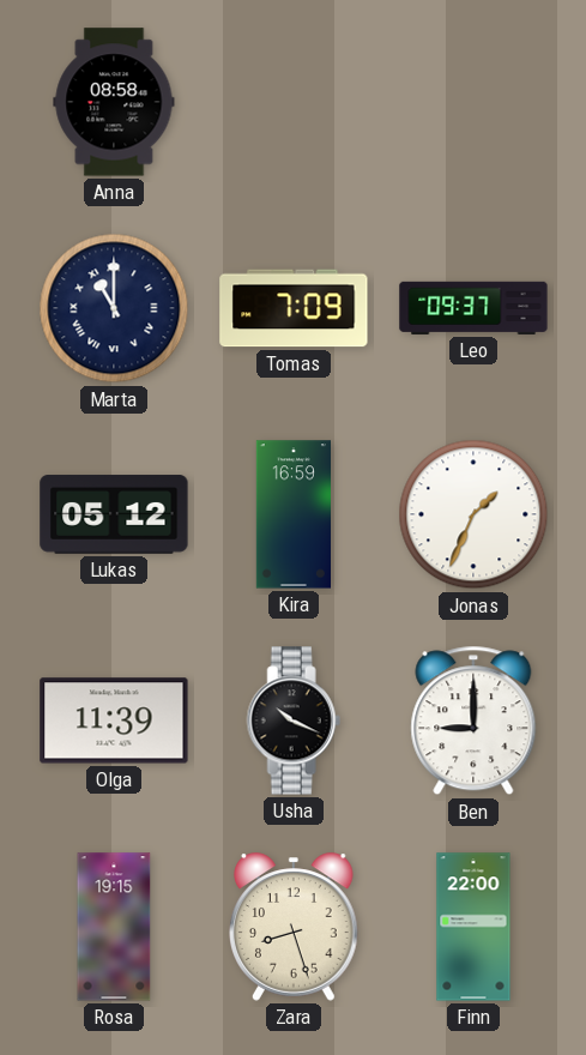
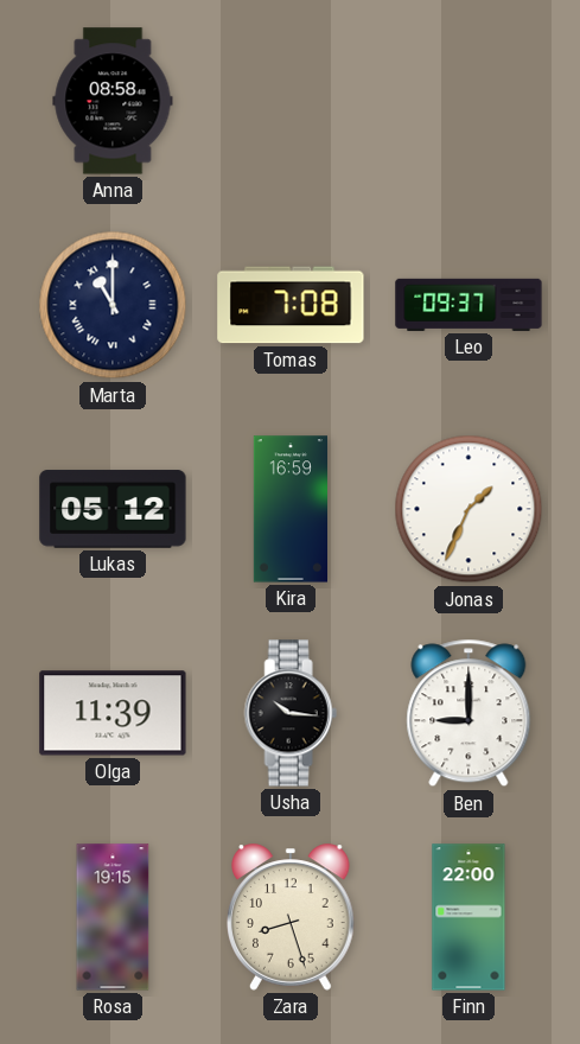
Tomas: 7:09 -> 7:08 (291, 305)
Usha: 10:19 -> 10:16 (291, 713)
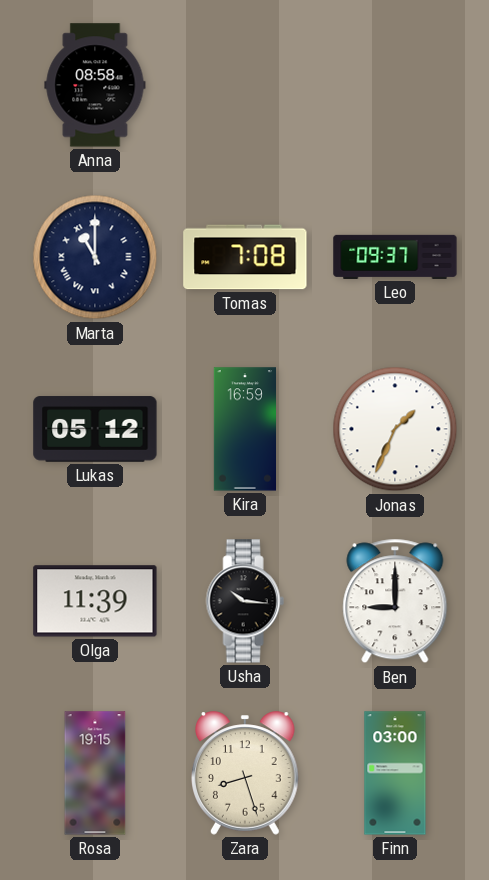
Finn: 22:00 -> 03:00 (395, 773)
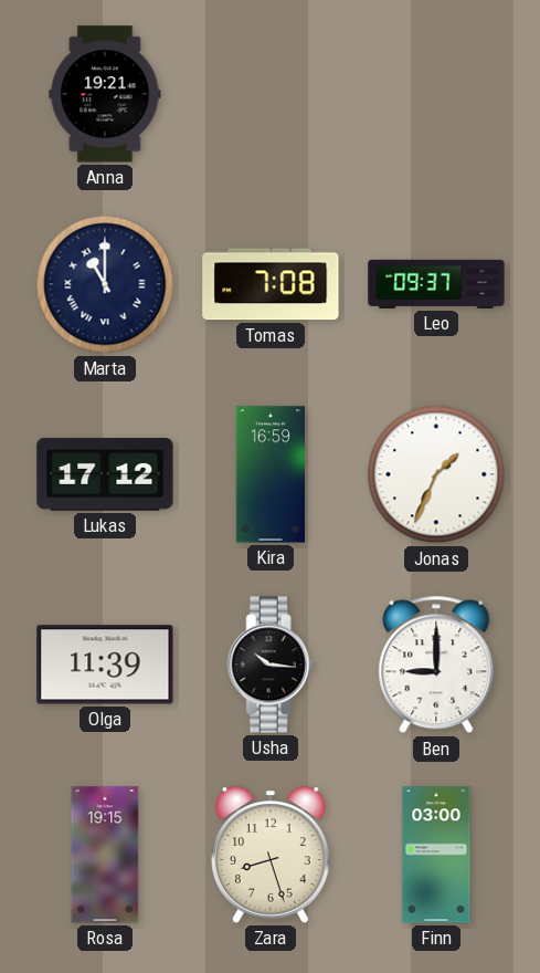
Anna: 08:58 -> 19:21 (105, 94)
Lukas: 05:12 -> 17:12 (105, 474)
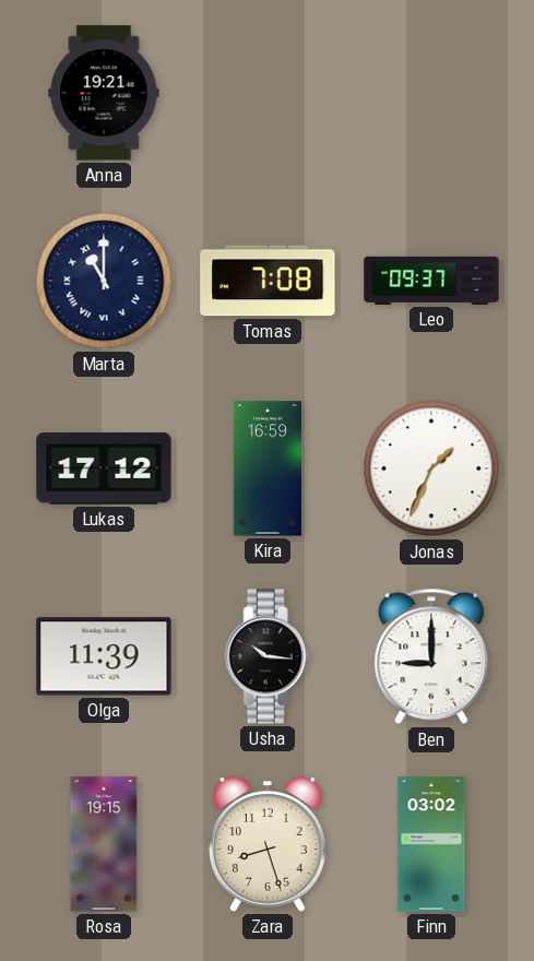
Finn: 03:00 -> 03:02 (431, 844)
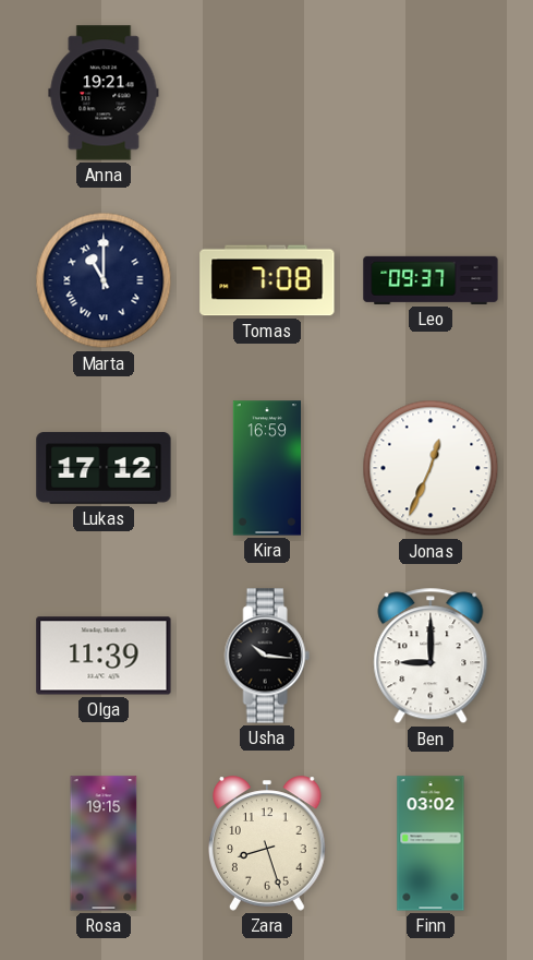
Jonas: 1:34 -> 12:34 (431, 468)
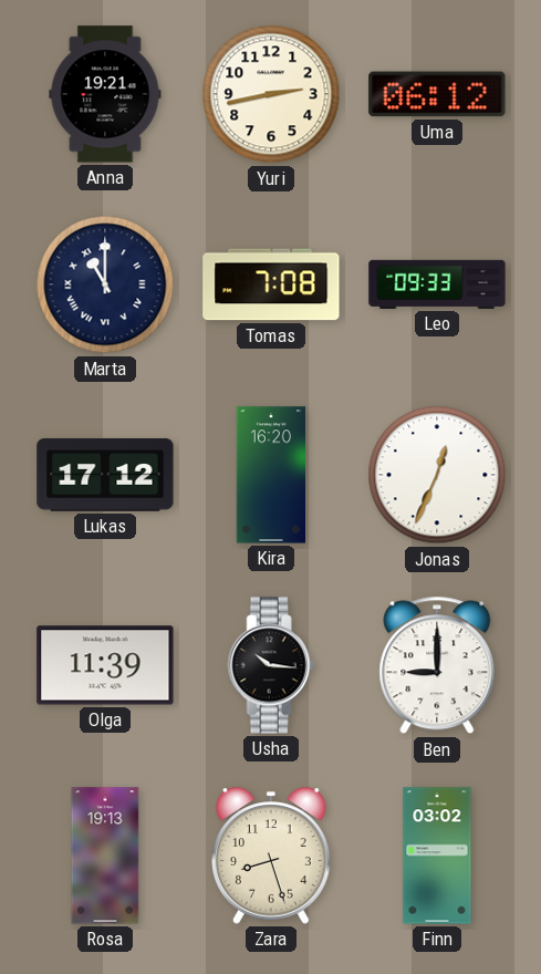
Yuri: none -> 2:43 (271, 94)
Uma: none -> 06:12 (437, 94)
Leo: 09:37 -> 09:33 (437, 284)
Kira: 16:59 -> 16:20 (270, 475)
Rosa: 19:15 -> 19:13 (105, 856)
